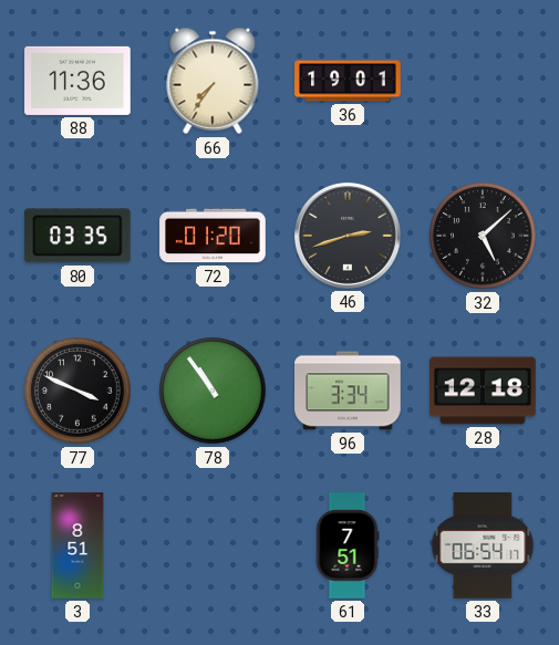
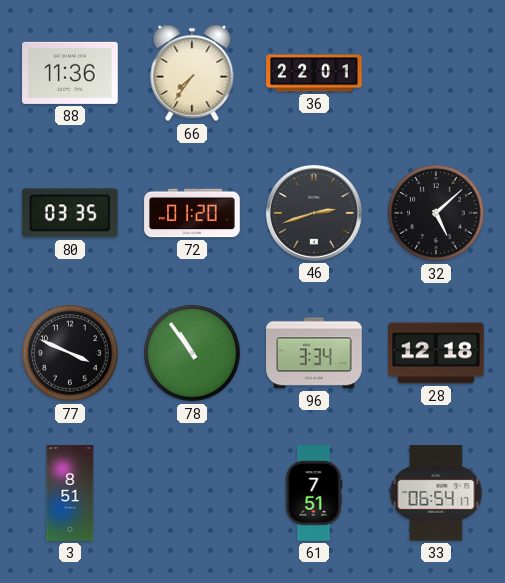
36: 19:01 -> 22:01 (314, 73)
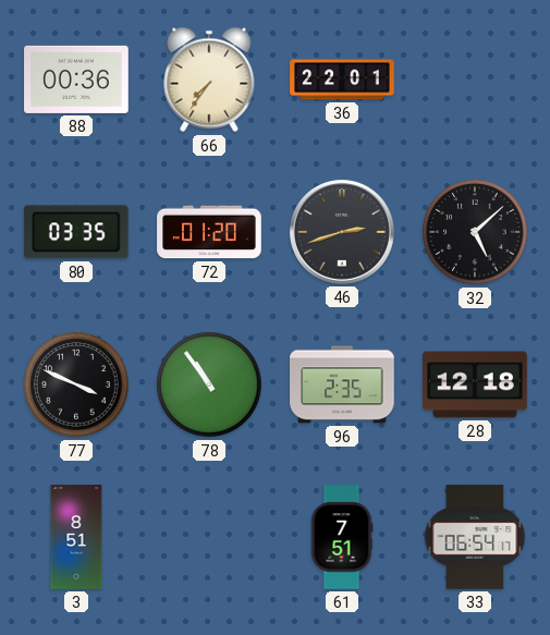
88: 11:36 -> 00:36 (76, 80)
96: 3:34 -> 2:35 (342, 384)
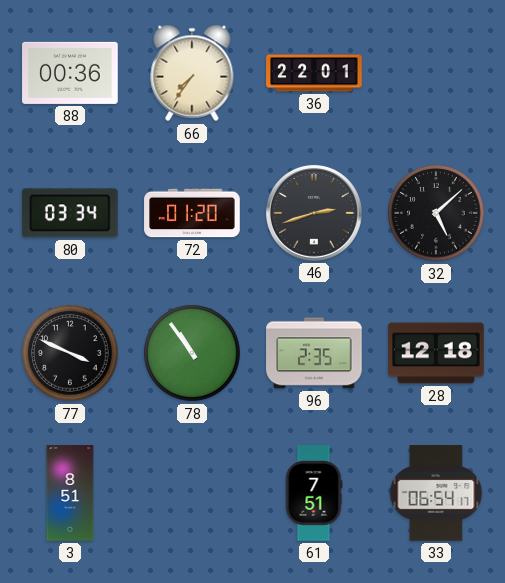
80: 03:35 -> 03:34 (70, 213)
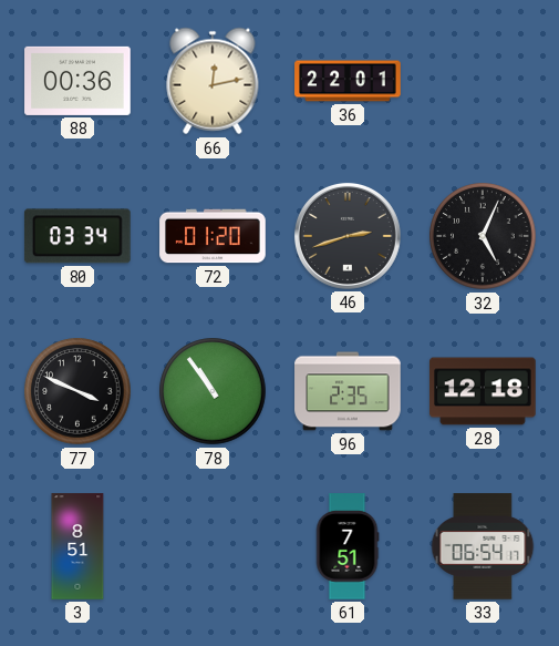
66: 7:36 -> 12:13 (213, 81)
32: 5:08 -> 5:04 (483, 236)
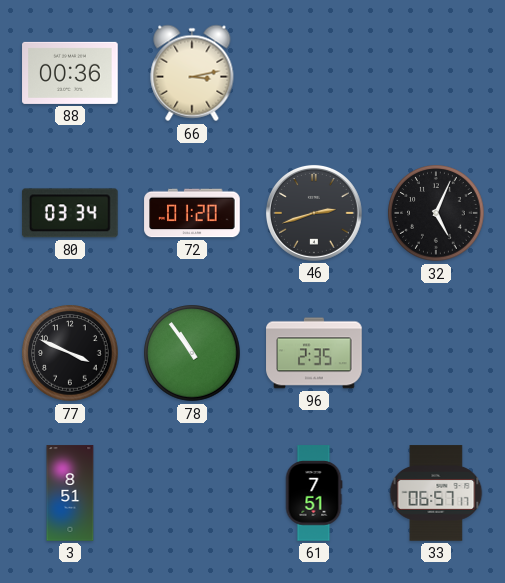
66: 12:13 -> 3:13 (192, 73)
36: 22:01 -> none (348, 81)
28: 12:18 -> none (483, 391)
33: 06:54 -> 06:57 (436, 493)
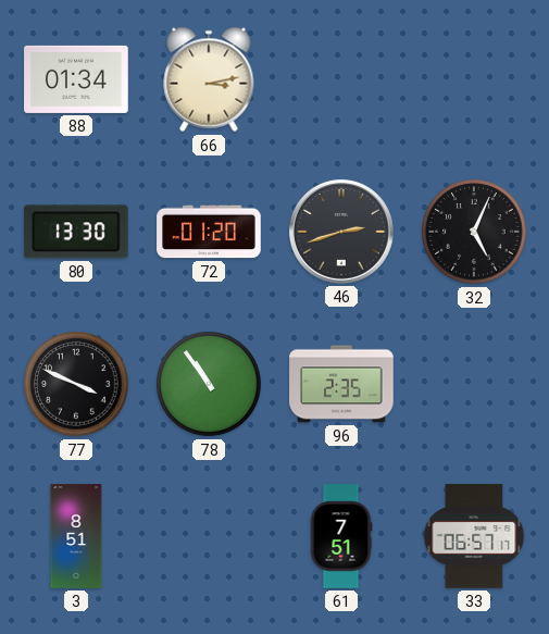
88: 00:36 -> 01:34 (76, 79)
80: 03:34 -> 13:30 (76, 232)
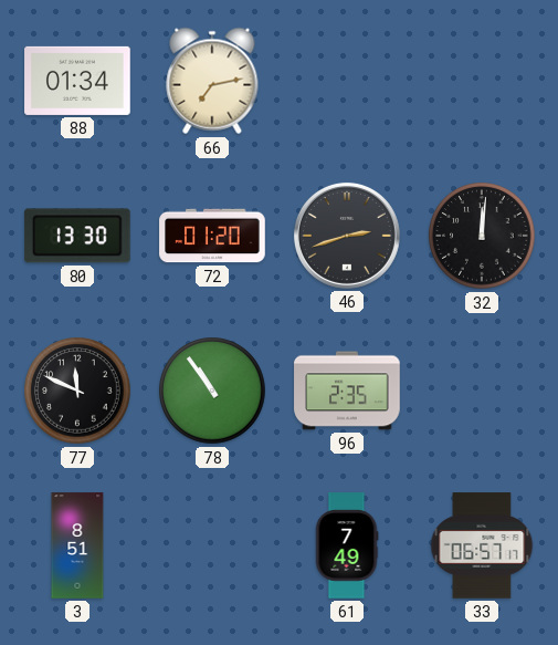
66: 3:13 -> 7:13 (212, 81)
32: 5:04 -> 12:01 (482, 236)
77: 3:49 -> 11:49 (77, 391)
61: 7:51 -> 7:49 (347, 545)
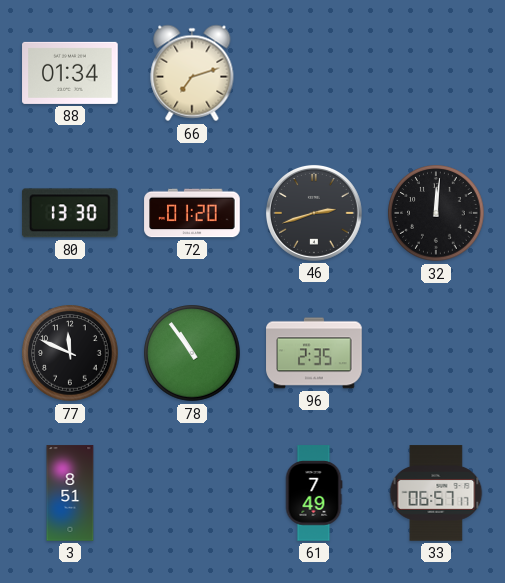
66: 7:13 -> 7:12 (192, 73)
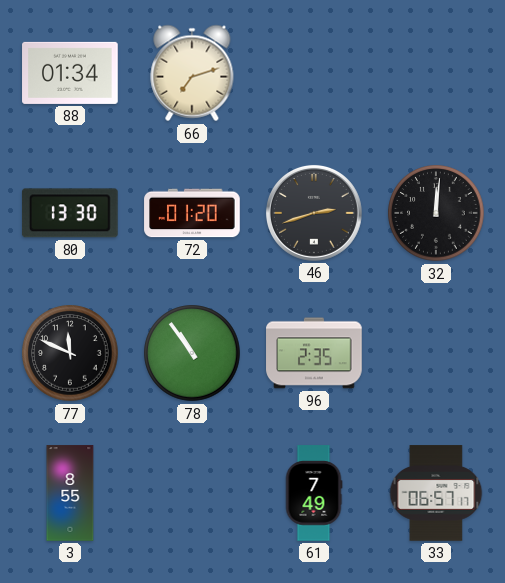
3: 8:51 -> 8:55 (70, 493)
